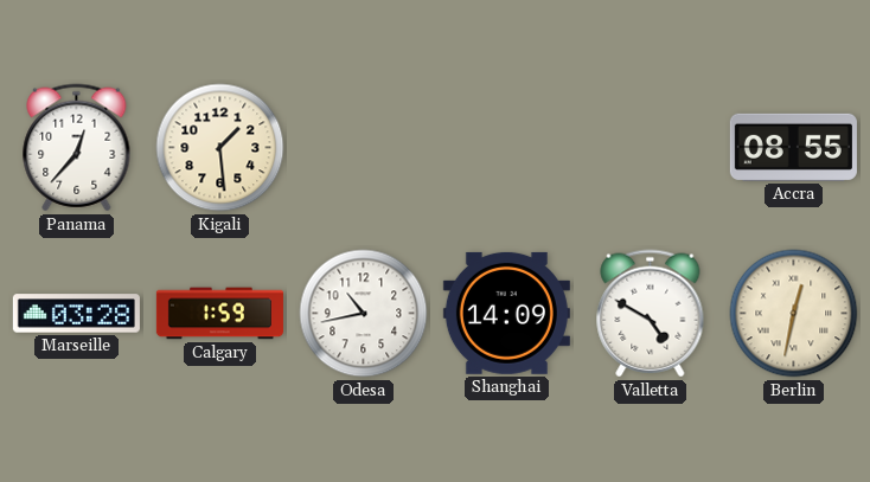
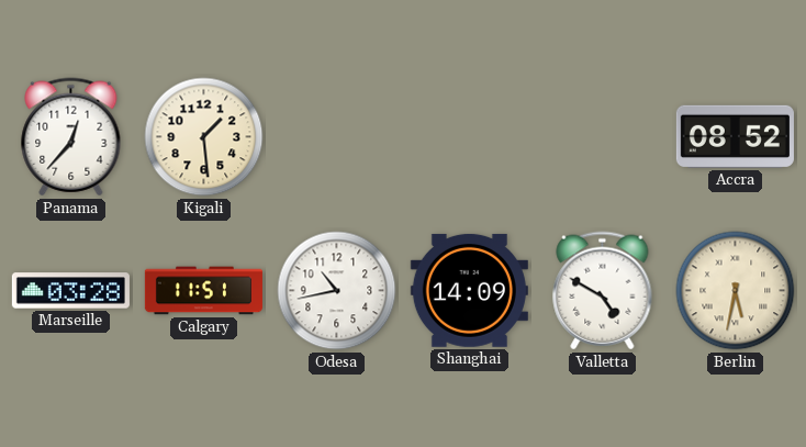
Accra: 08:55 -> 08:52 (735, 136)
Calgary: 1:59 -> 11:51 (203, 291)
Berlin: 12:32 -> 5:32 (736, 291)
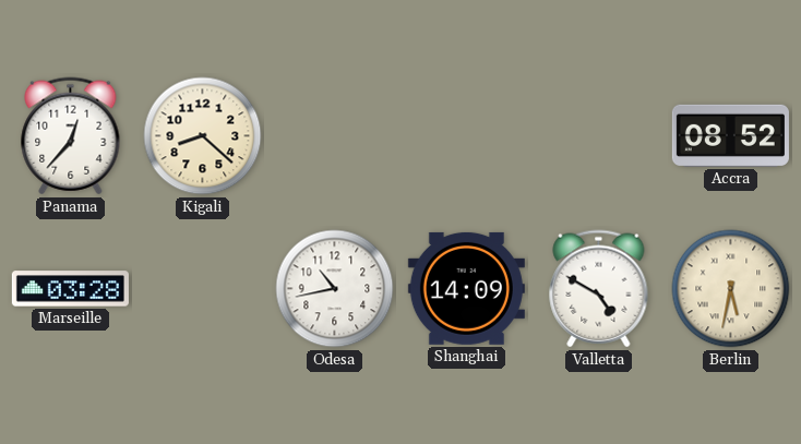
Kigali: 1:29 -> 8:22 (203, 136)
Calgary: 11:51 -> none (203, 291)
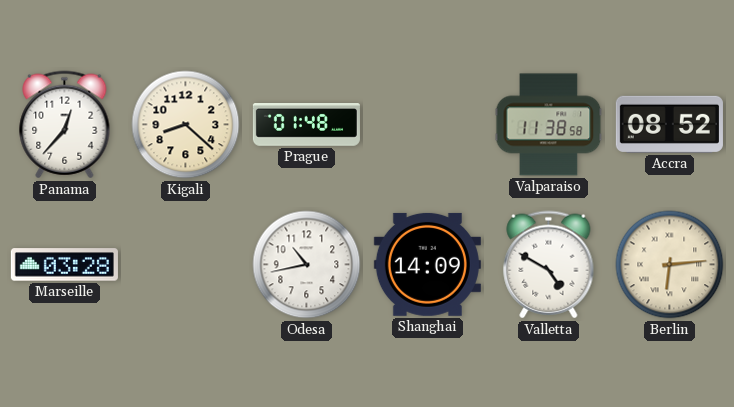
Prague: none -> 01:48 (306, 125)
Valparaiso: none -> 11:38 (549, 125)
Berlin: 5:32 -> 6:14 (670, 265)
